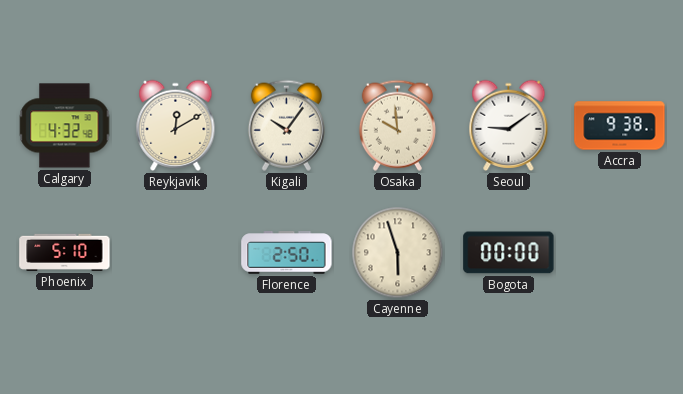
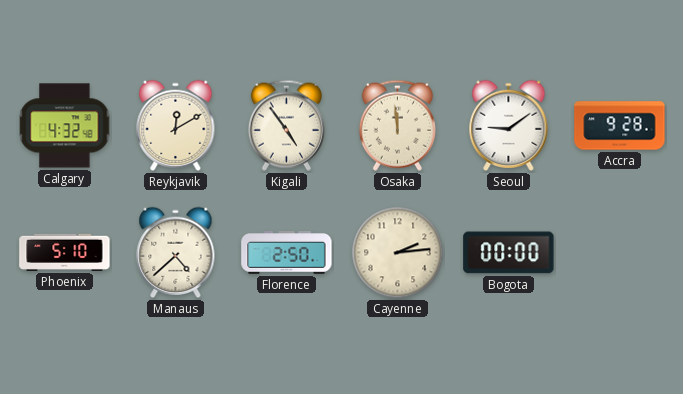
Kigali: 10:06 -> 4:54 (286, 125)
Osaka: 9:59 -> 11:59 (397, 125)
Accra: 9:38 -> 9:28 (620, 126)
Manaus: none -> 4:38 (176, 252)
Cayenne: 5:57 -> 2:14 (398, 253)
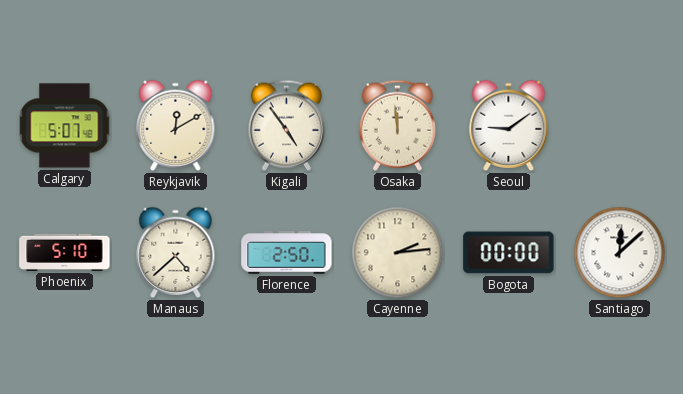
Calgary: 4:32 -> 5:07 (65, 126)
Accra: 9:28 -> none (620, 126)
Santiago: none -> 12:08 (620, 253)
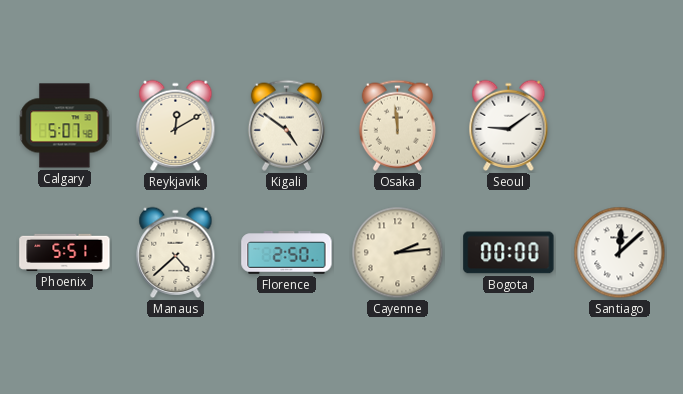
Kigali: 4:54 -> 4:51 (286, 125)
Phoenix: 5:10 -> 5:51 (65, 252)
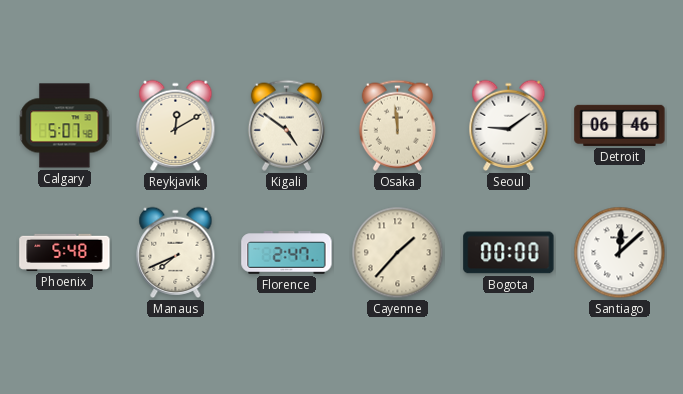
Detroit: none -> 06:46 (620, 125)
Phoenix: 5:51 -> 5:48 (65, 252)
Manaus: 4:38 -> 7:41 (176, 252)
Florence: 2:50 -> 2:47 (287, 253)
Cayenne: 2:14 -> 1:37 (398, 253)
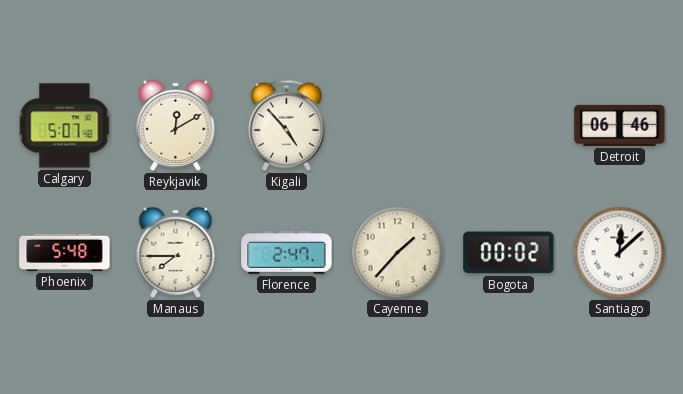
Kigali: 4:51 -> 4:53 (286, 125)
Osaka: 11:59 -> none (397, 125)
Seoul: 9:09 -> none (509, 125)
Manaus: 7:41 -> 7:45 (176, 252)
Bogota: 00:00 -> 00:02 (509, 253)
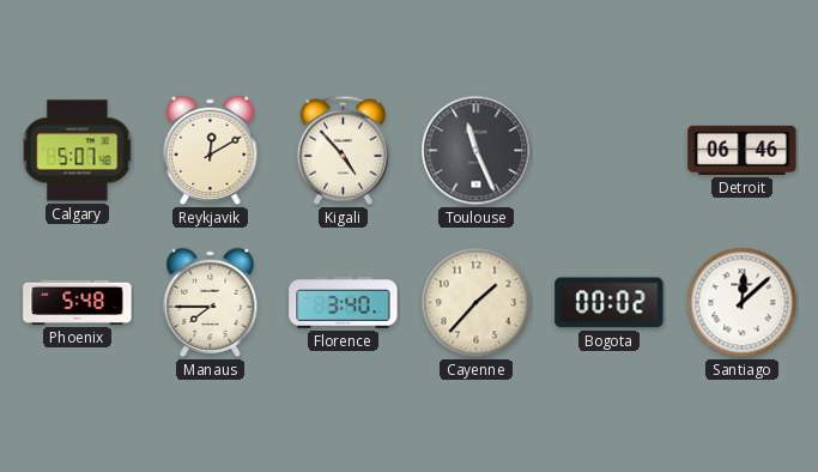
Toulouse: none -> 11:26 (477, 151)
Florence: 2:47 -> 3:40 (344, 303)
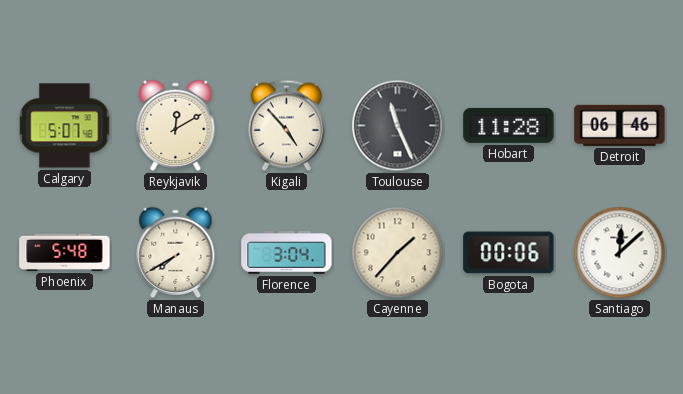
Hobart: none -> 11:28 (509, 125)
Manaus: 7:45 -> 7:40 (176, 252)
Florence: 3:40 -> 3:04 (287, 253)
Bogota: 00:02 -> 00:06 (509, 253)
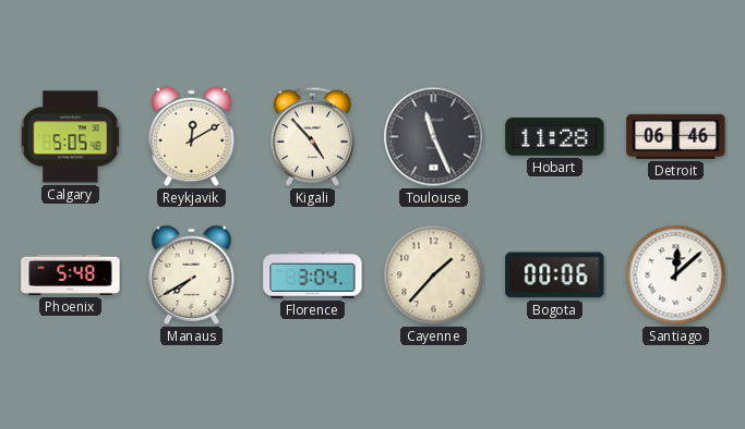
Calgary: 5:07 -> 5:05 (71, 137)
